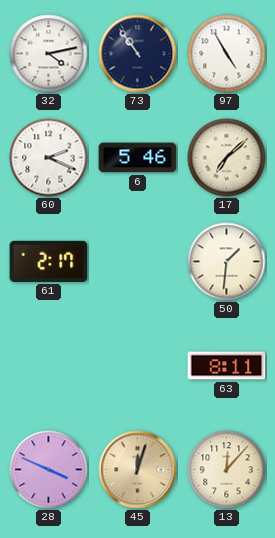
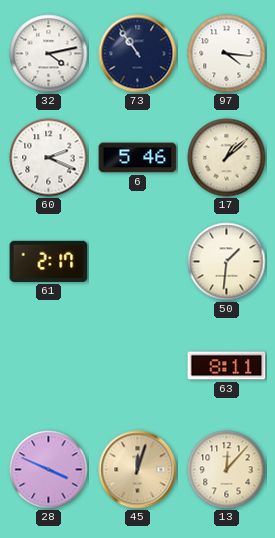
97: 4:55 -> 4:16 (227, 54)
17: 7:08 -> 1:08 (227, 158)
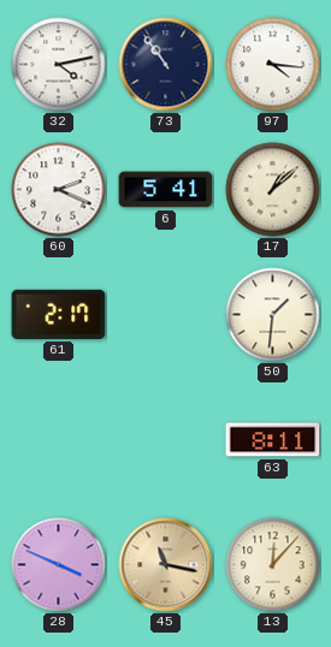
6: 5:46 -> 5:41 (166, 190)
45: 12:03 -> 11:17 (166, 565)
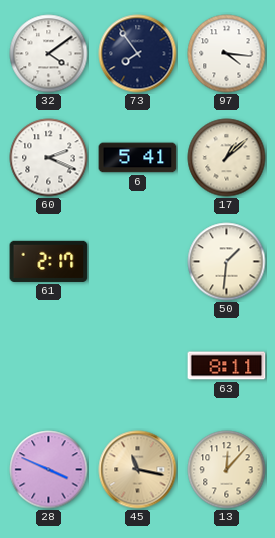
32: 4:13 -> 4:09 (49, 54)
73: 10:54 -> 7:54 (138, 54)
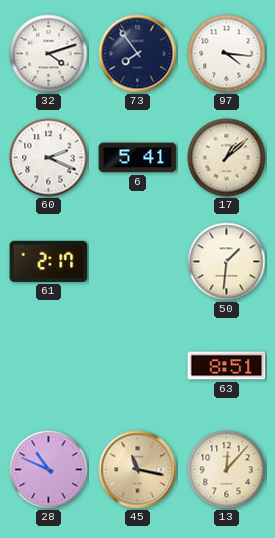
32: 4:09 -> 4:12 (49, 54)
63: 8:11 -> 8:51 (227, 366)
28: 3:49 -> 10:49 (49, 470)
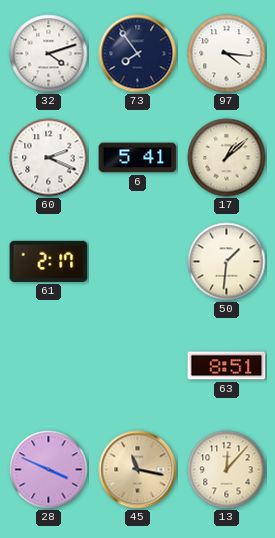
28: 10:49 -> 3:49 (49, 470)
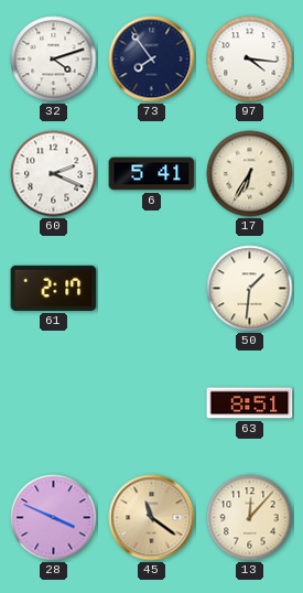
17: 1:08 -> 6:35 (250, 174)
45: 11:17 -> 11:21 (152, 518)
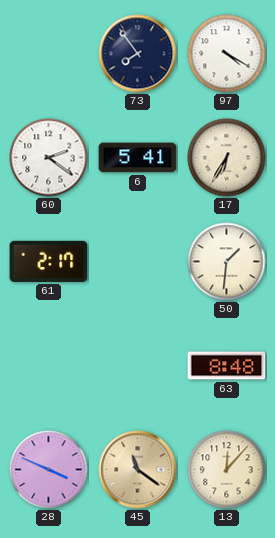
32: 4:12 -> none (54, 60)
97: 4:16 -> 4:20 (227, 54)
60: 2:19 -> 2:21 (49, 158)
63: 8:51 -> 8:48 (227, 366)
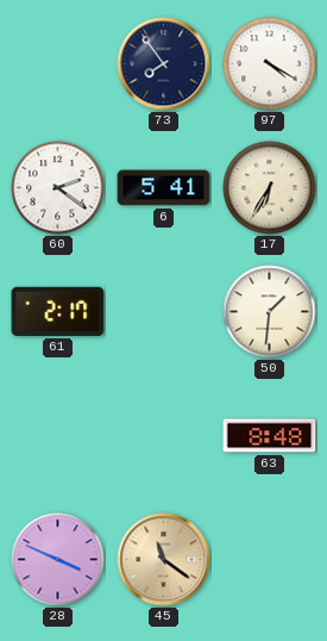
13: 12:07 -> none (227, 470)
